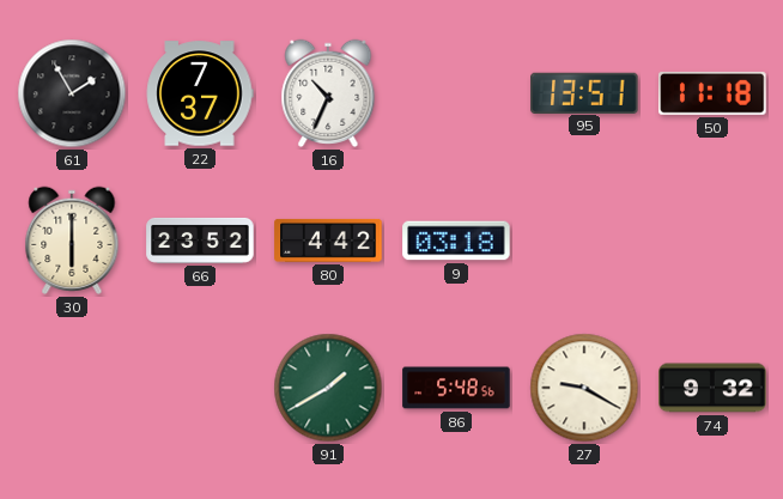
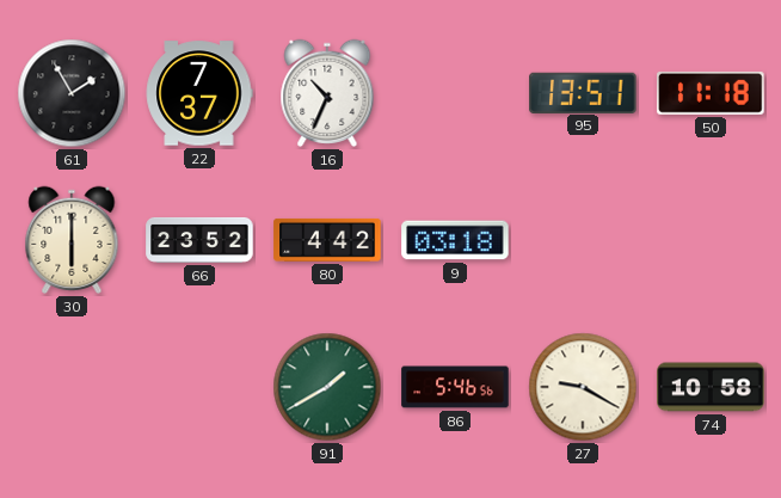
86: 5:48 -> 5:46 (455, 387)
74: 9:32 -> 10:58 (711, 387)
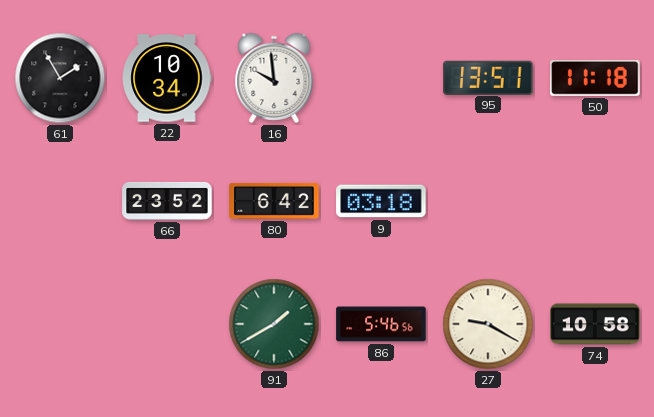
22: 7:37 -> 10:34 (167, 78)
16: 10:34 -> 9:59 (274, 78)
30: 6:00 -> none (72, 240)
80: 4:42 -> 6:42 (274, 201)
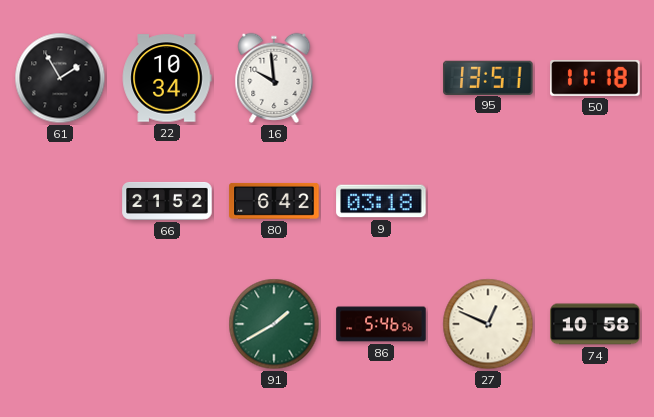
66: 23:52 -> 21:52 (167, 201)
27: 9:20 -> 12:49 (488, 324)
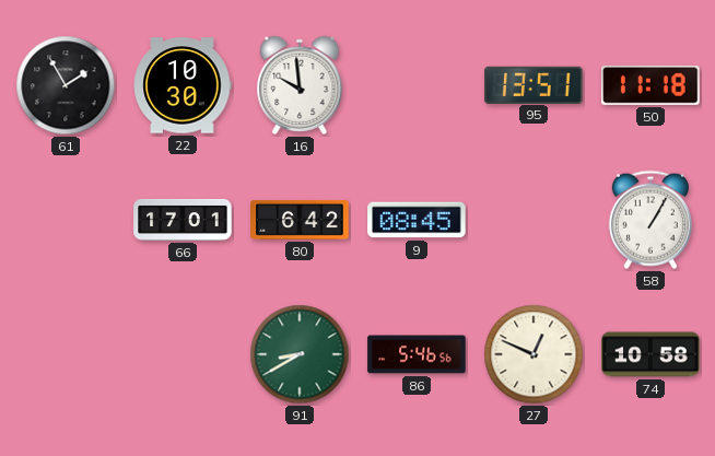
22: 10:34 -> 10:30 (183, 85)
66: 21:52 -> 17:01 (183, 220)
9: 03:18 -> 08:45 (417, 220)
58: none -> 1:05 (650, 220)
91: 1:40 -> 8:40 (300, 354)
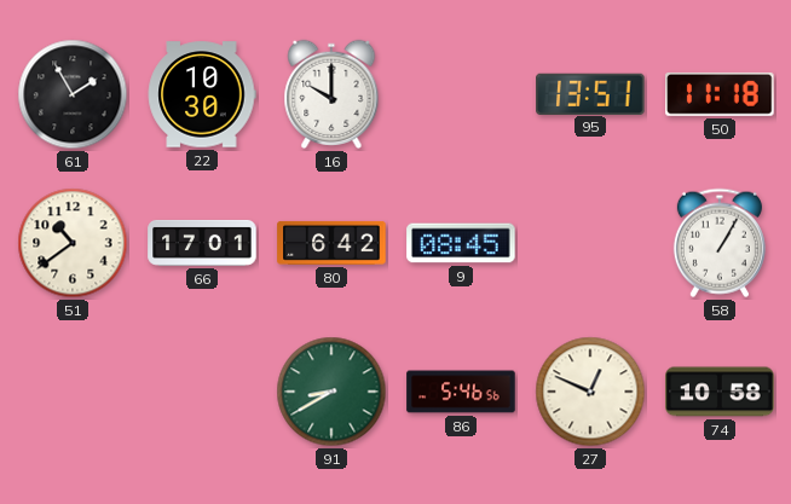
16: 9:59 -> 10:00 (331, 94)
51: none -> 10:39 (73, 243)
